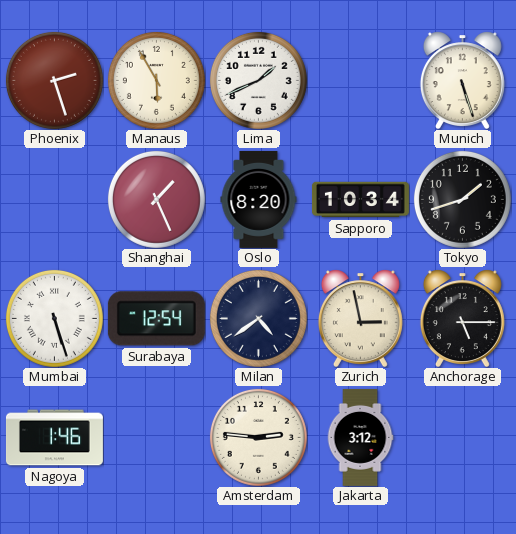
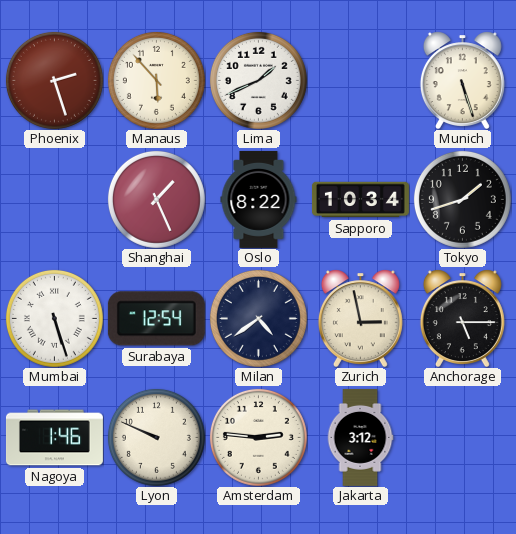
Manaus: 5:55 -> 5:53 (156, 80)
Oslo: 8:20 -> 8:22 (259, 199)
Lyon: none -> 9:49 (156, 437)
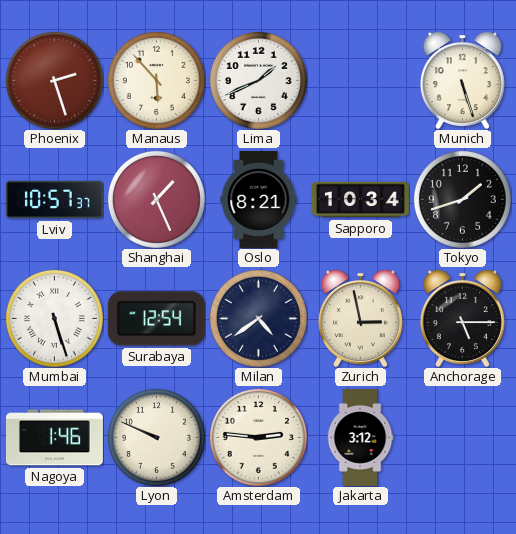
Lviv: none -> 10:57 (54, 200)
Oslo: 8:22 -> 8:21 (259, 199)
